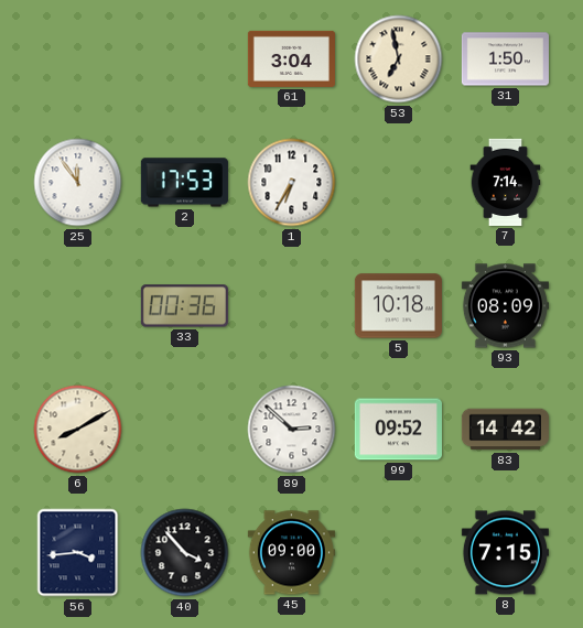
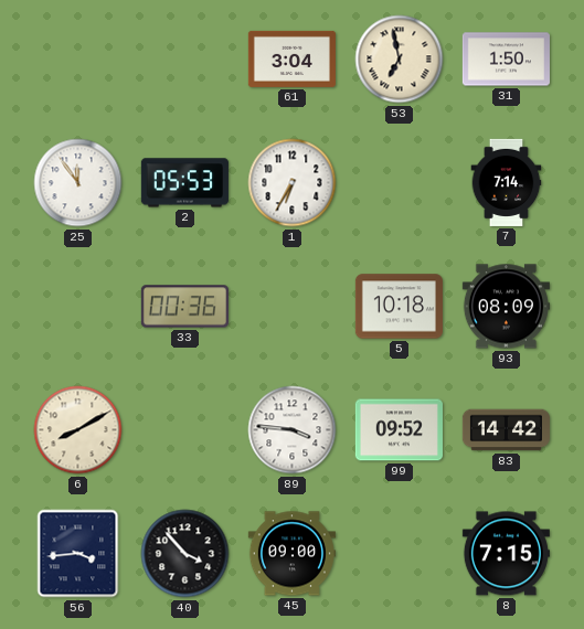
2: 17:53 -> 05:53 (184, 183)
89: 2:52 -> 3:46 (293, 430)
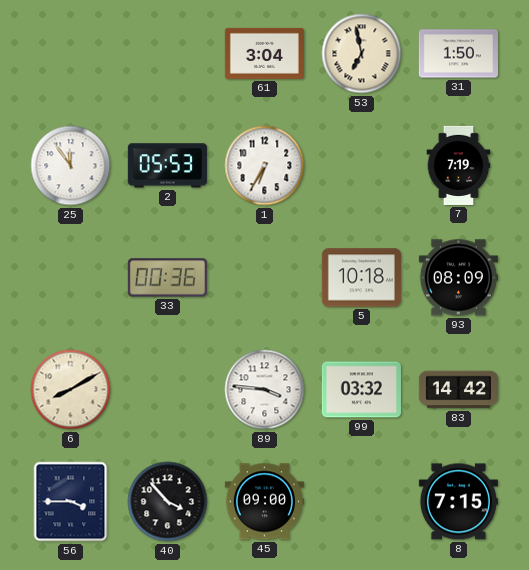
7: 7:14 -> 7:19 (459, 165)
99: 09:52 -> 03:32 (361, 390)
56: 3:44 -> 3:45 (71, 502)
